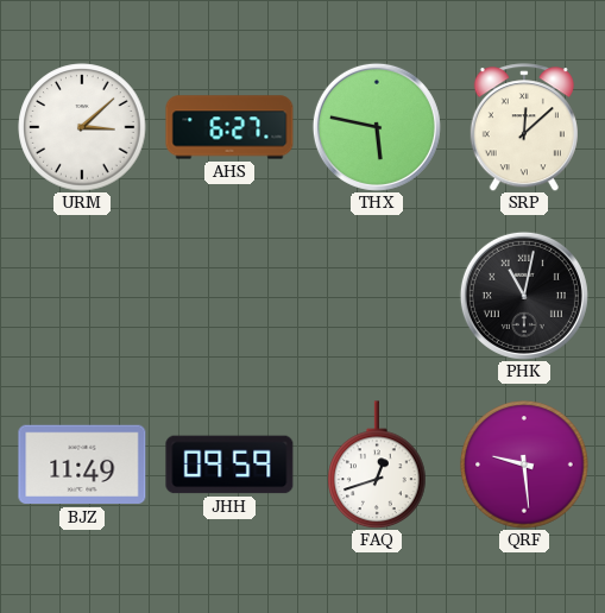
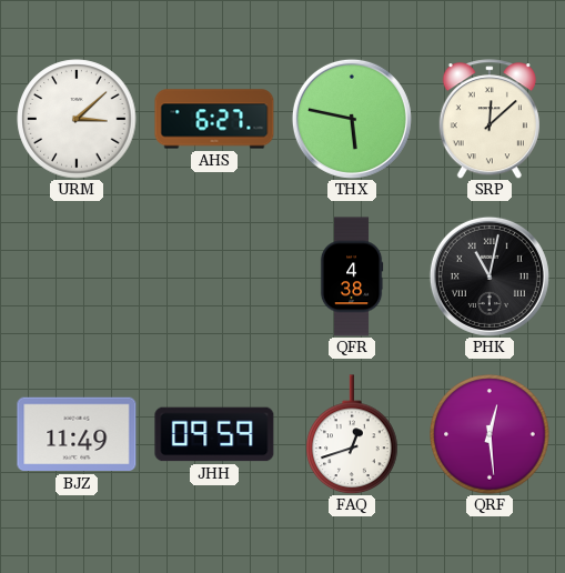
QFR: none -> 4:38 (352, 277)
QRF: 9:29 -> 12:29 (490, 434)
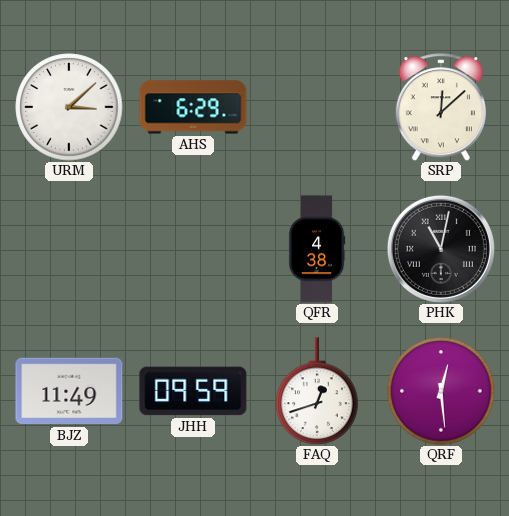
AHS: 6:27 -> 6:29 (193, 107)
THX: 5:47 -> none (352, 119)
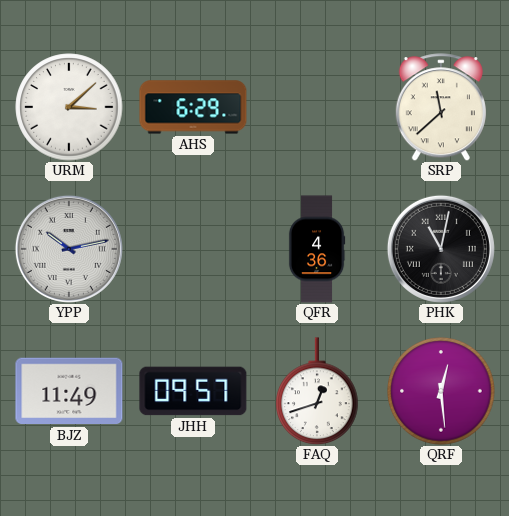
SRP: 12:08 -> 11:38 (441, 107)
YPP: none -> 10:13 (69, 249)
QFR: 4:38 -> 4:36 (317, 249)
JHH: 09:59 -> 09:57 (193, 391)
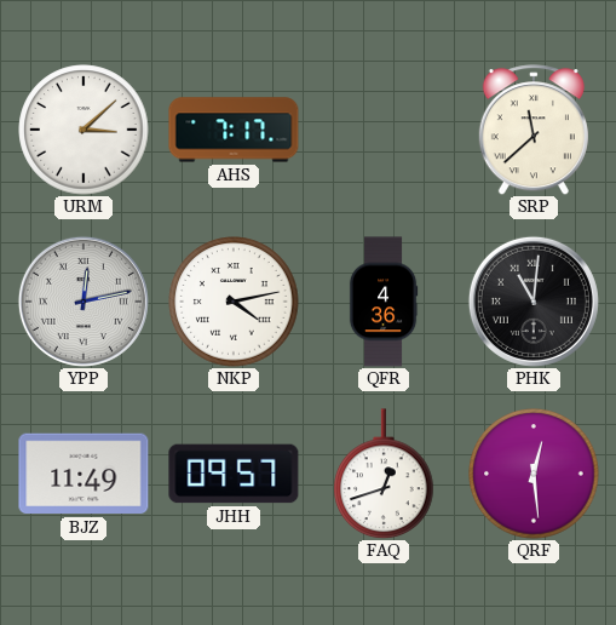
AHS: 6:29 -> 7:17 (234, 130)
YPP: 10:13 -> 12:13 (84, 302)
NKP: none -> 4:13 (234, 302)
PHK: 11:02 -> 11:01 (534, 302)
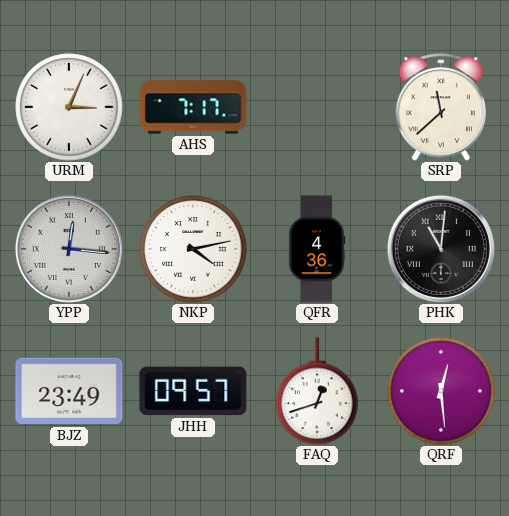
URM: 3:08 -> 3:04 (69, 107)
YPP: 12:13 -> 12:16 (69, 249)
BJZ: 11:49 -> 23:49 (69, 391)
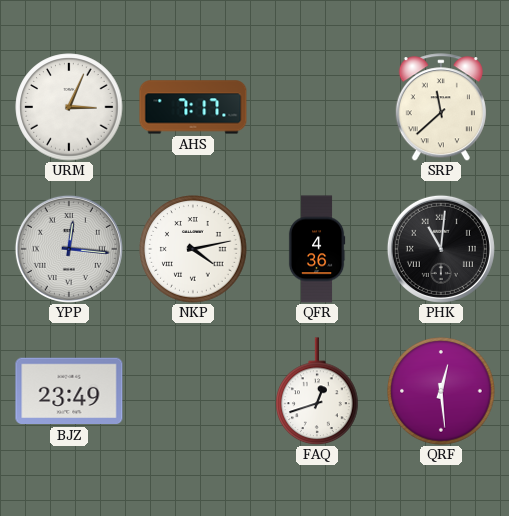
JHH: 09:57 -> none (193, 391)
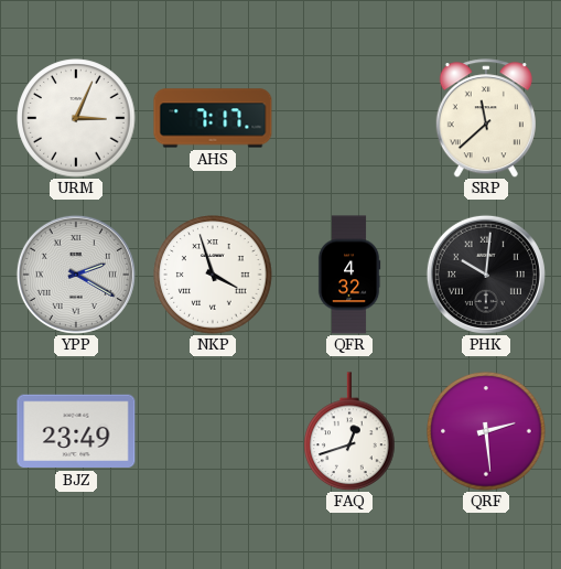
YPP: 12:16 -> 2:20 (76, 275)
NKP: 4:13 -> 3:57 (213, 275)
QFR: 4:36 -> 4:32 (349, 275)
PHK: 11:01 -> 10:01 (486, 275)
QRF: 12:29 -> 2:29 (486, 431)
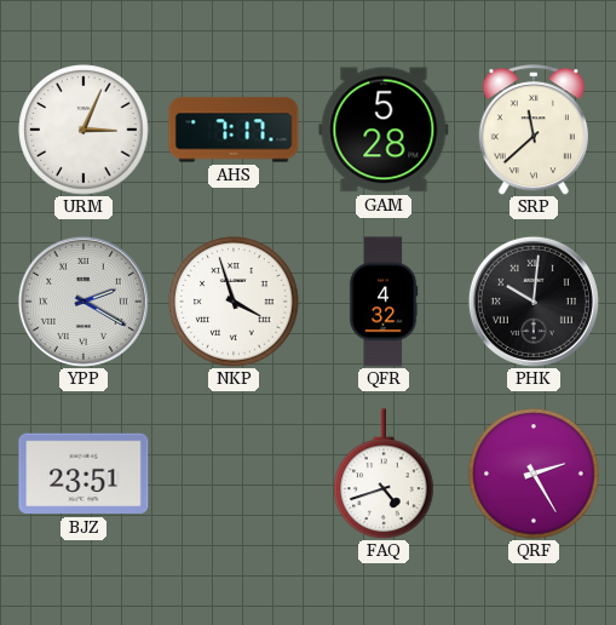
GAM: none -> 5:28 (384, 130)
BJZ: 23:49 -> 23:51 (84, 474)
FAQ: 12:42 -> 4:42 (384, 474)
QRF: 2:29 -> 2:25 (534, 474)
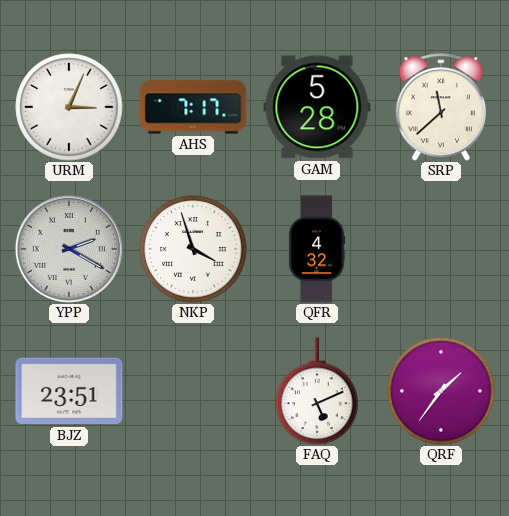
PHK: 10:01 -> none (534, 302)
FAQ: 4:42 -> 5:11 (317, 391)
QRF: 2:25 -> 1:36 (441, 391)
